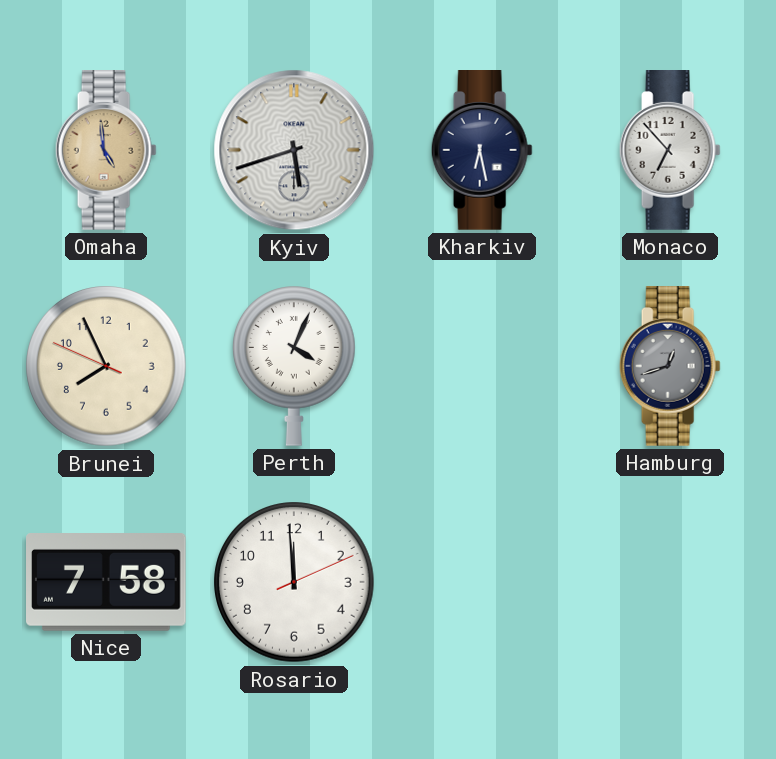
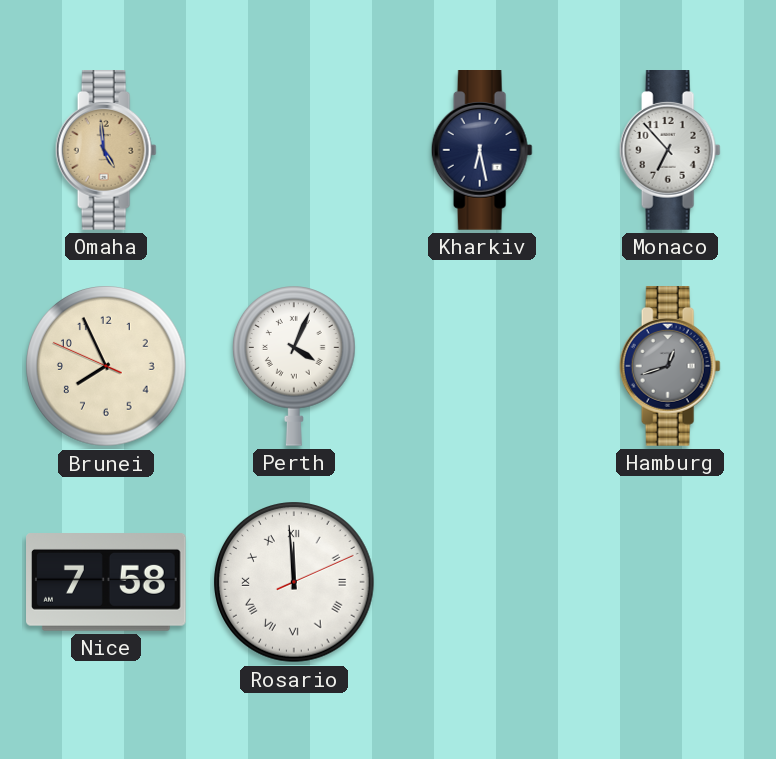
Kyiv: 5:42 -> none (294, 150)
Rosario numerals: Arabic -> Roman (294, 582)
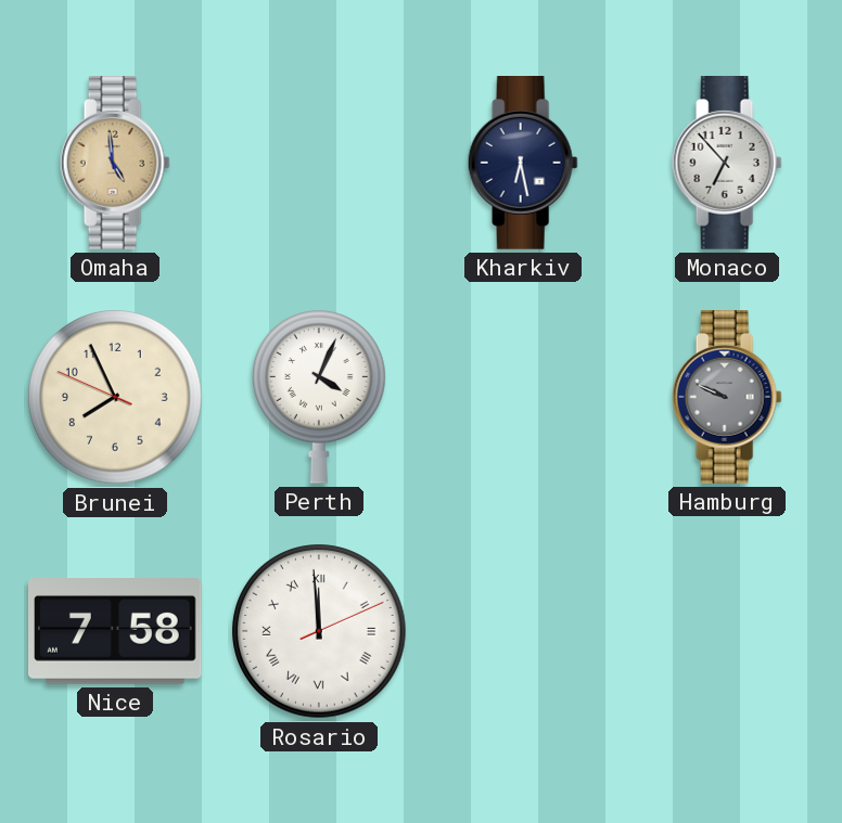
Hamburg: 12:42 -> 9:49 (727, 398)
